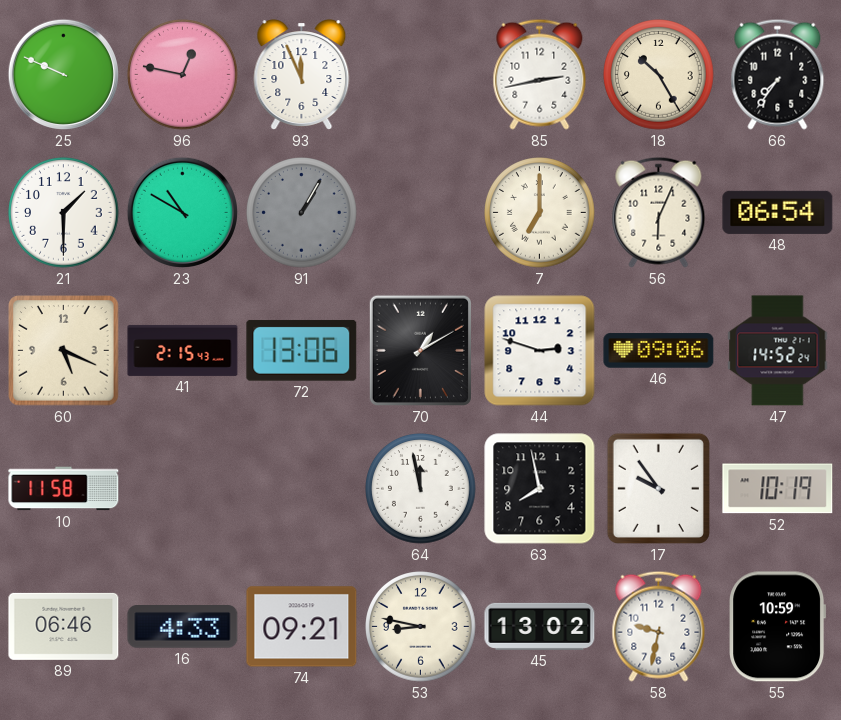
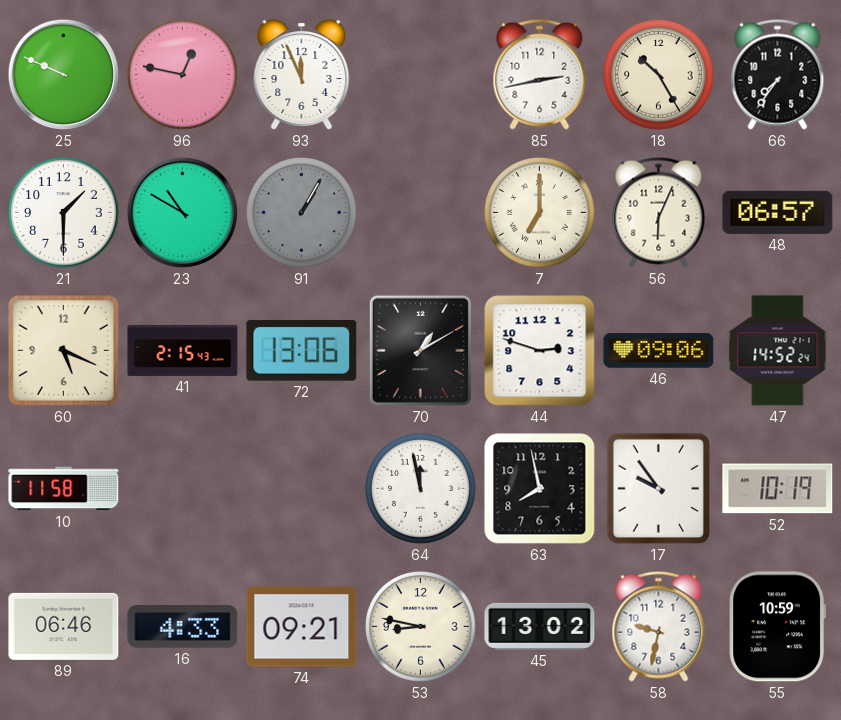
48: 06:54 -> 06:57 (778, 212)
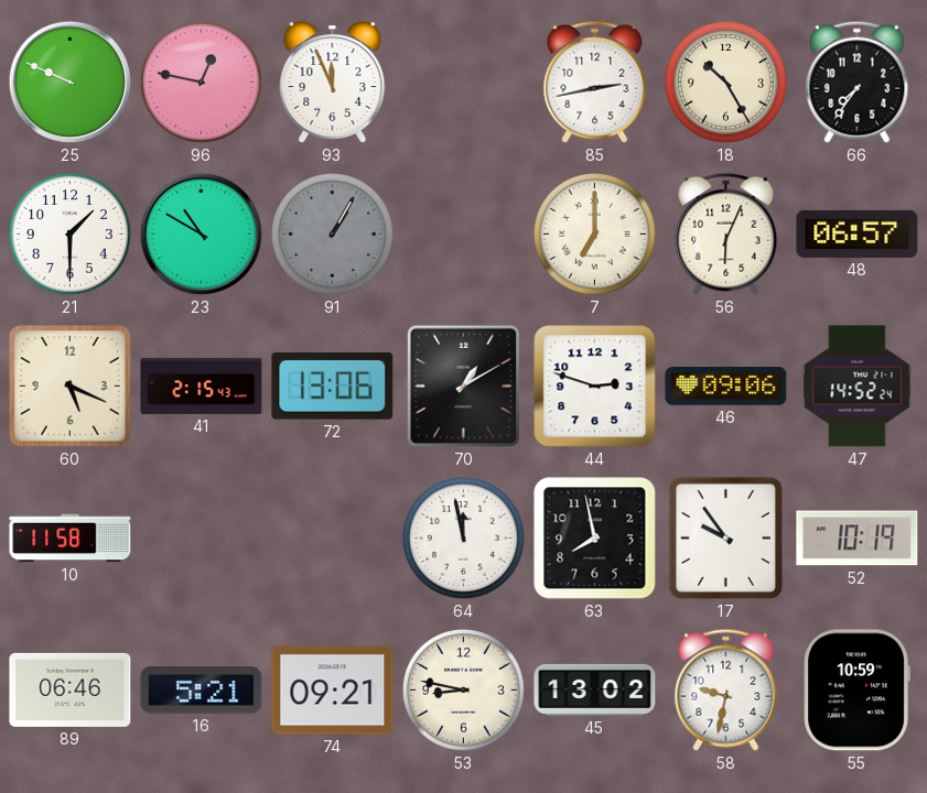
16: 4:33 -> 5:21 (202, 691)
